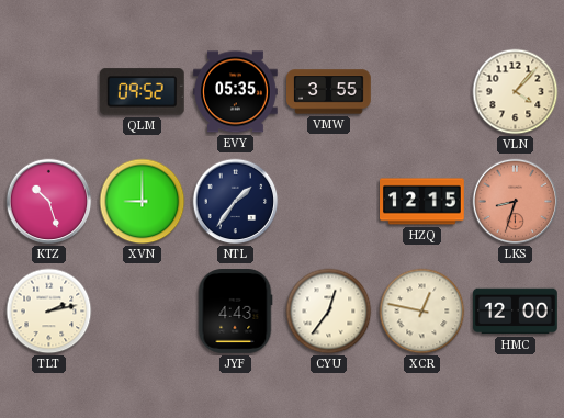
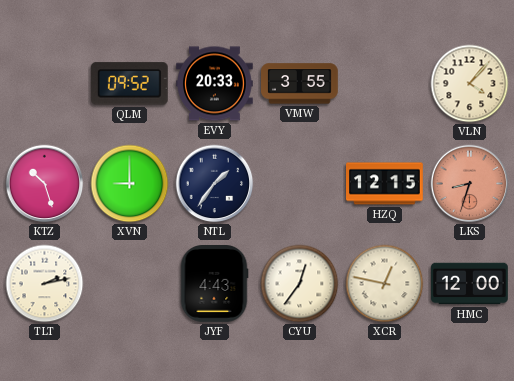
EVY: 05:35 -> 20:33 (215, 84)
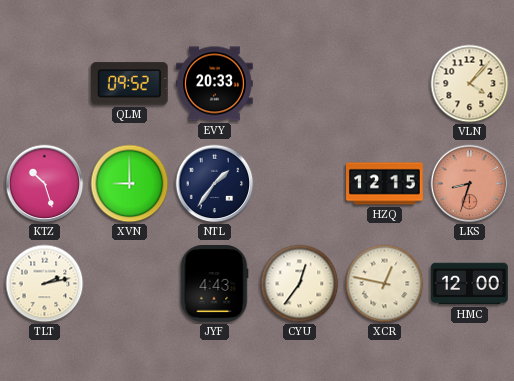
VMW: 3:55 -> none (300, 84)
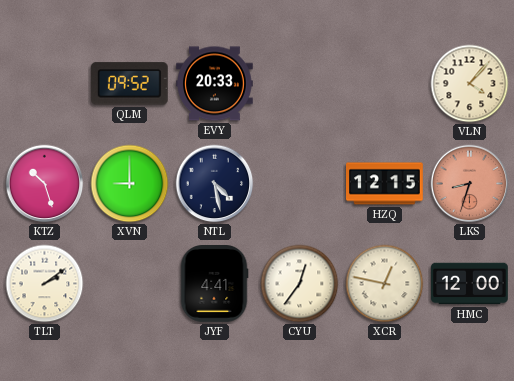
NTL: 1:36 -> 4:28 (215, 184)
TLT: 2:13 -> 2:09 (45, 284)
JYF: 4:43 -> 4:41 (214, 284)
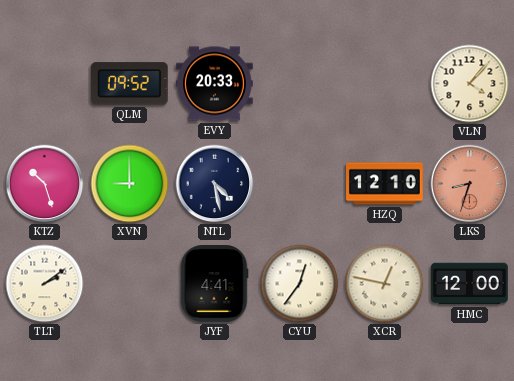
HZQ: 12:15 -> 12:10 (385, 184)
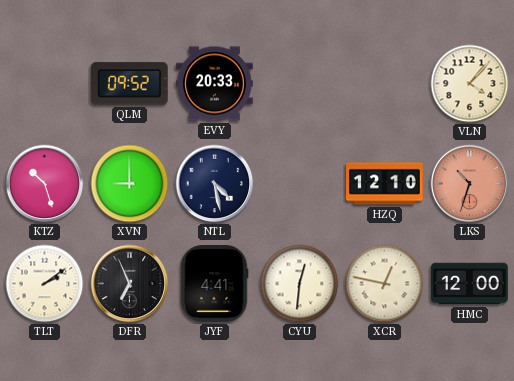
LKS: 8:33 -> 10:33 (470, 184)
DFR: none -> 6:56 (130, 284)
CYU: 12:36 -> 12:31 (300, 284)
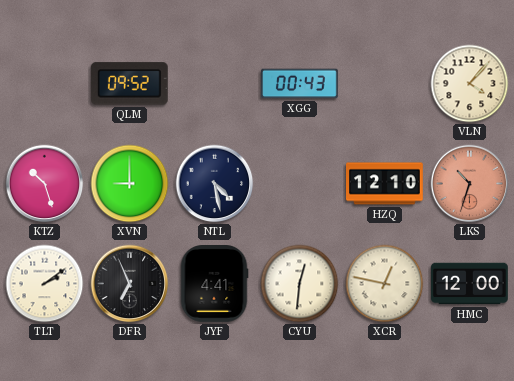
EVY: 20:33 -> none (215, 84)
XGG: none -> 00:43 (300, 84)
